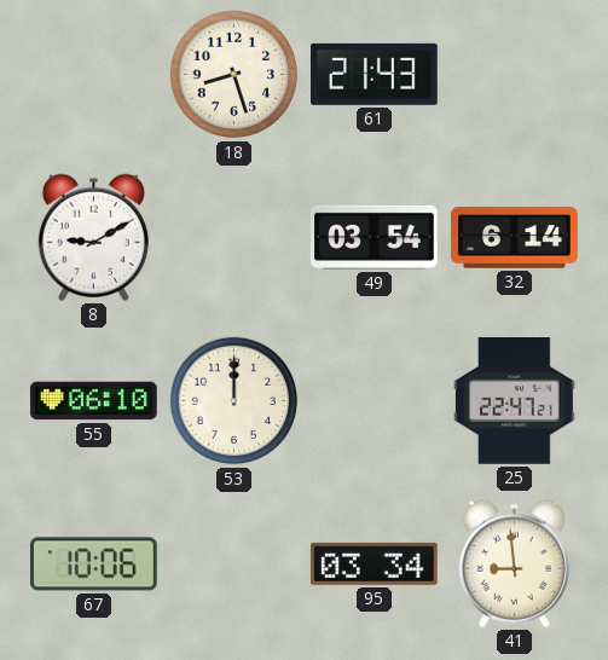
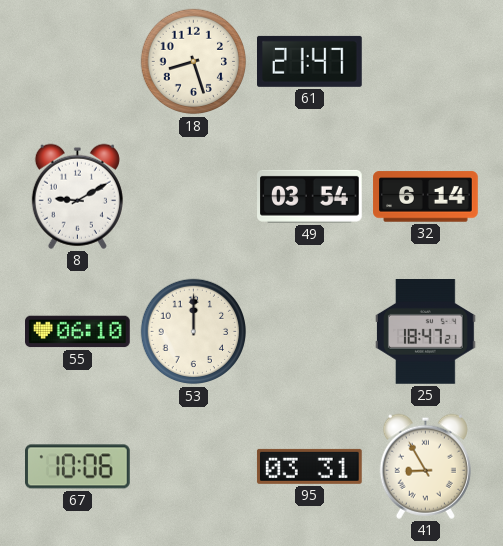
61: 21:43 -> 21:47 (310, 61)
25: 22:47 -> 18:47 (425, 332)
95: 03:34 -> 03:31 (309, 466)
41: 8:59 -> 8:55 (425, 466)
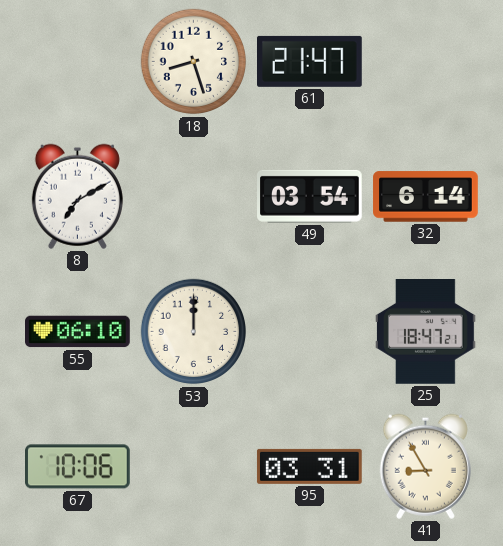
8: 9:10 -> 7:10 (77, 196)
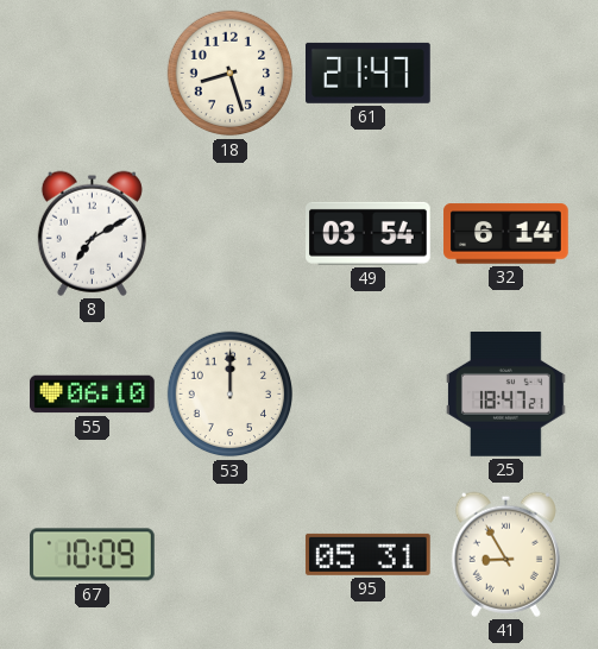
67: 10:06 -> 10:09 (93, 555)
95: 03:31 -> 05:31 (367, 554)
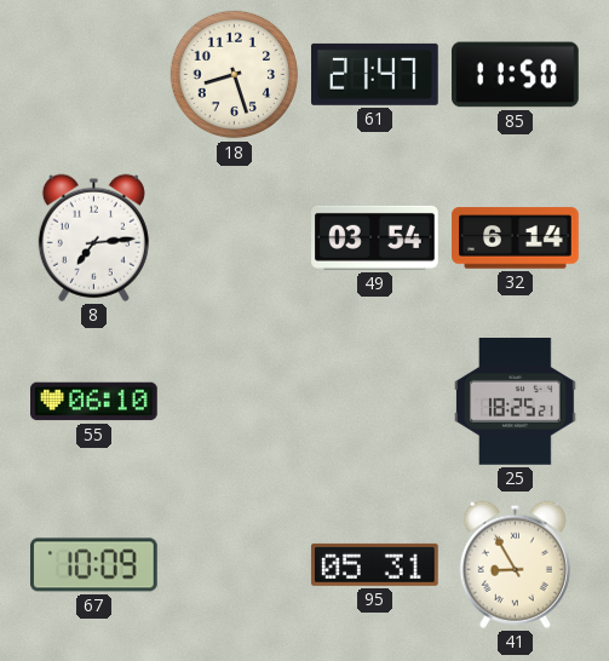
85: none -> 11:50 (516, 75)
8: 7:10 -> 7:14 (93, 237)
53: 12:00 -> none (231, 395)
25: 18:47 -> 18:25 (515, 402)
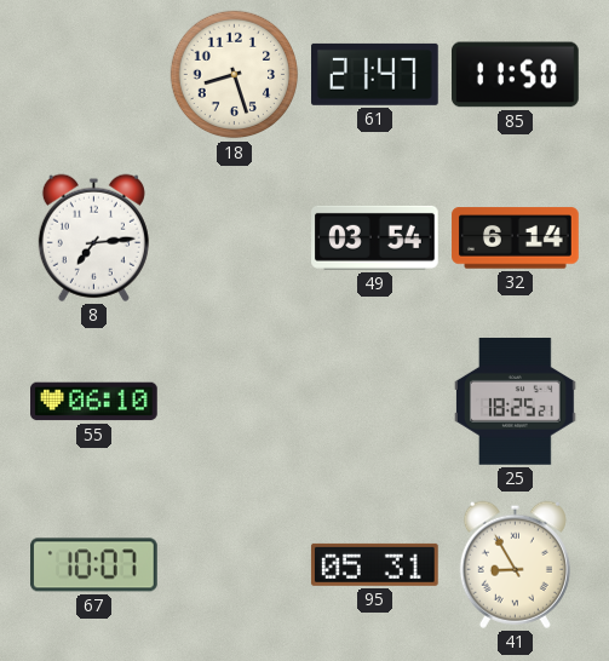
67: 10:09 -> 10:07 (94, 565)
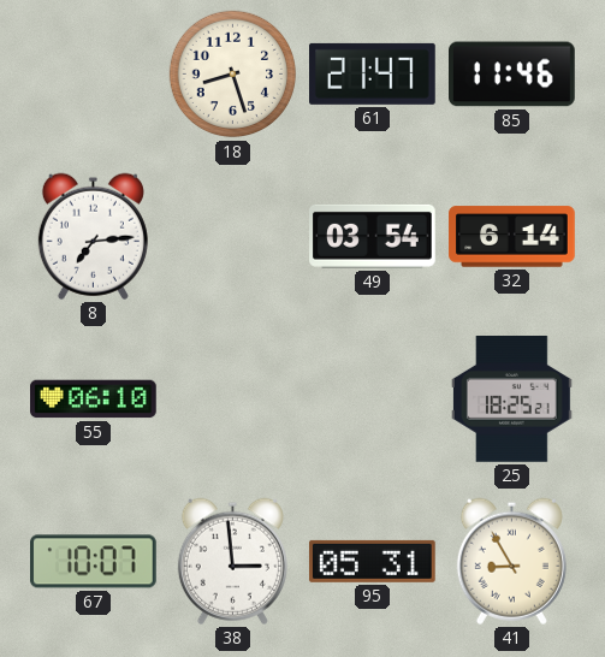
85: 11:50 -> 11:46 (512, 75)
38: none -> 2:59 (232, 561)
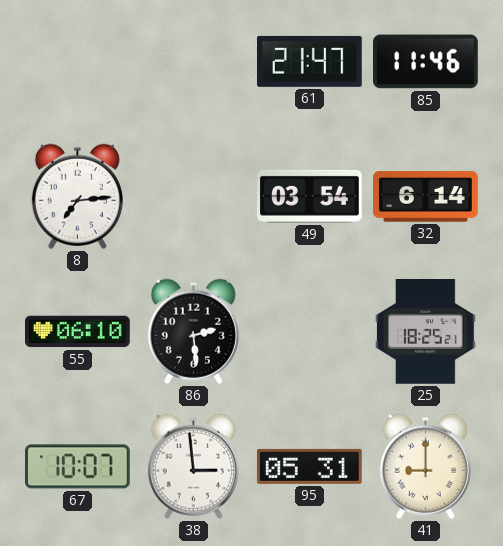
18: 8:27 -> none (233, 75)
86: none -> 2:29 (193, 331)
41: 8:55 -> 9:00 (425, 466)
